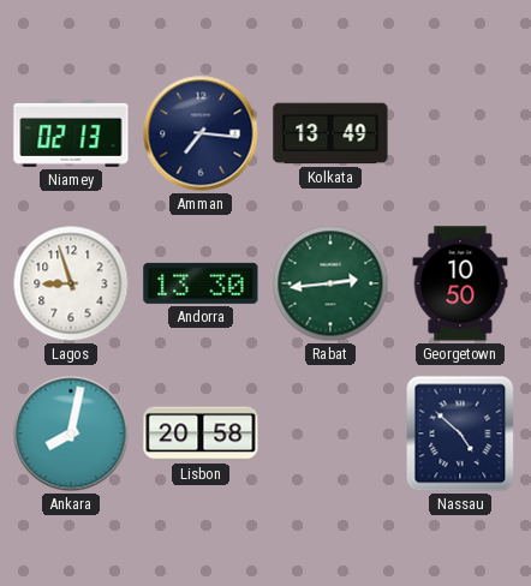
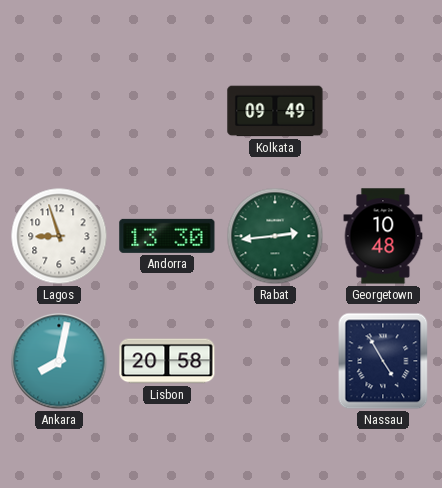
Niamey: 02:13 -> none (71, 134)
Amman: 7:16 -> none (201, 133)
Kolkata: 13:49 -> 09:49 (275, 111)
Georgetown: 10:50 -> 10:48 (383, 236)
Nassau: 4:52 -> 4:55 (383, 361)
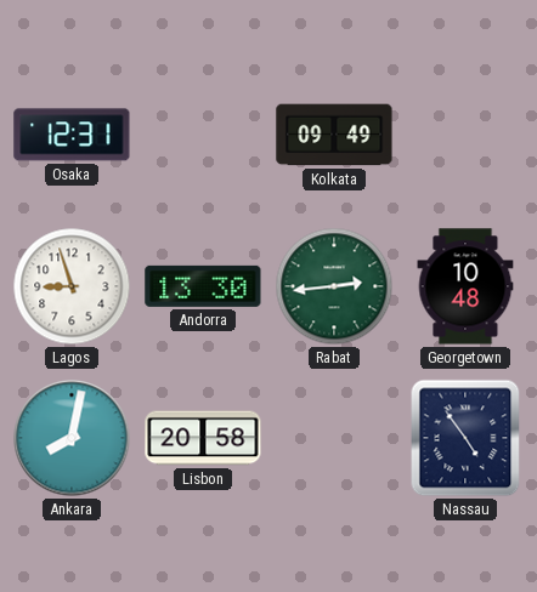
Osaka: none -> 12:31 (72, 135)
Nassau: 4:55 -> 4:54 (465, 438)
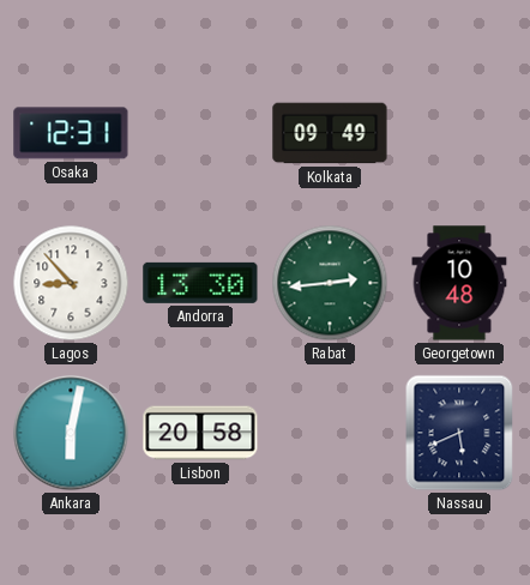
Lagos: 8:57 -> 8:53 (71, 283)
Ankara: 8:02 -> 6:02 (71, 433)
Nassau: 4:54 -> 5:41 (459, 433)
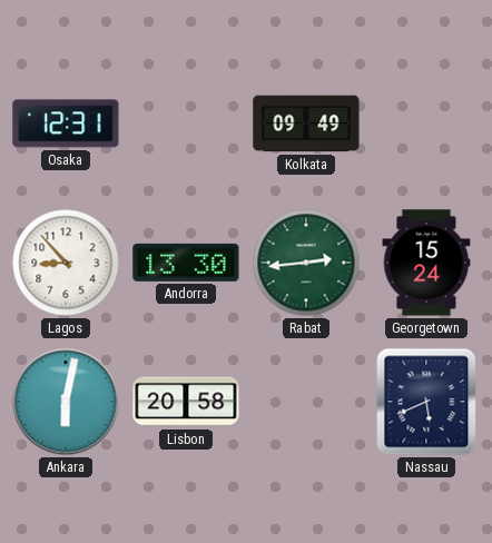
Georgetown: 10:48 -> 15:24 (426, 263)
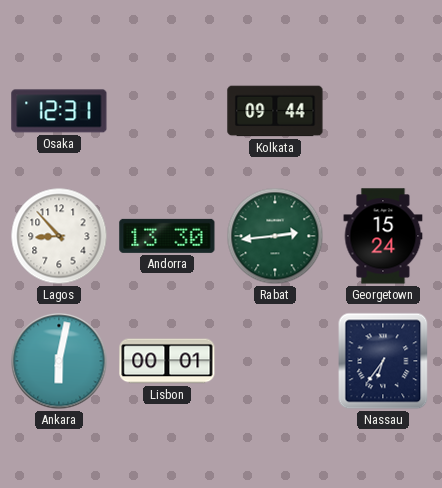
Kolkata: 09:49 -> 09:44 (275, 111)
Lisbon: 20:58 -> 00:01 (167, 361)
Nassau: 5:41 -> 6:36 (383, 361)
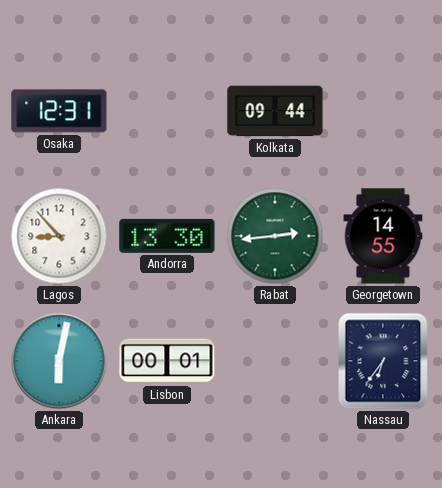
Georgetown: 15:24 -> 14:55 (383, 236)
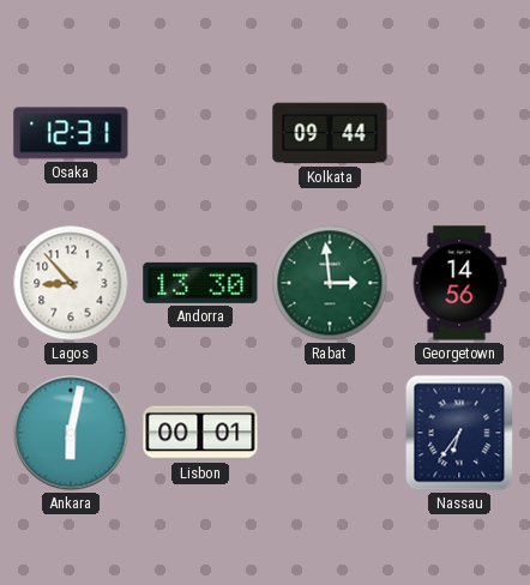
Rabat: 2:44 -> 2:59 (330, 283)
Georgetown: 14:55 -> 14:56 (459, 283)
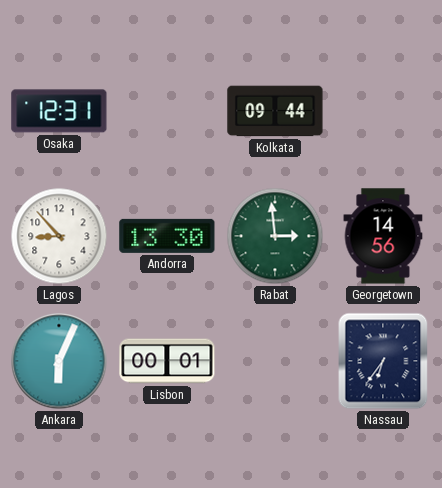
Ankara: 6:02 -> 6:04 (59, 361)
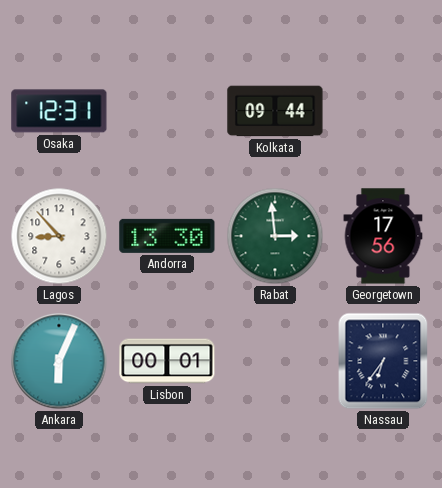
Georgetown: 14:56 -> 17:56 (383, 236)
